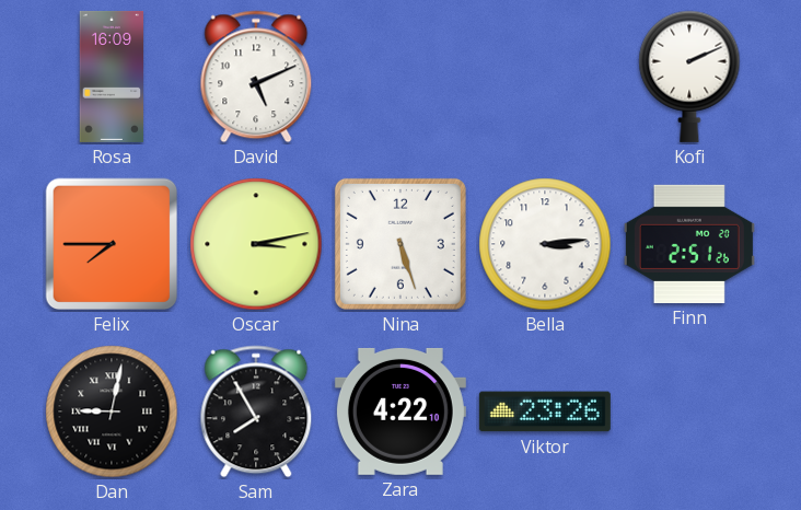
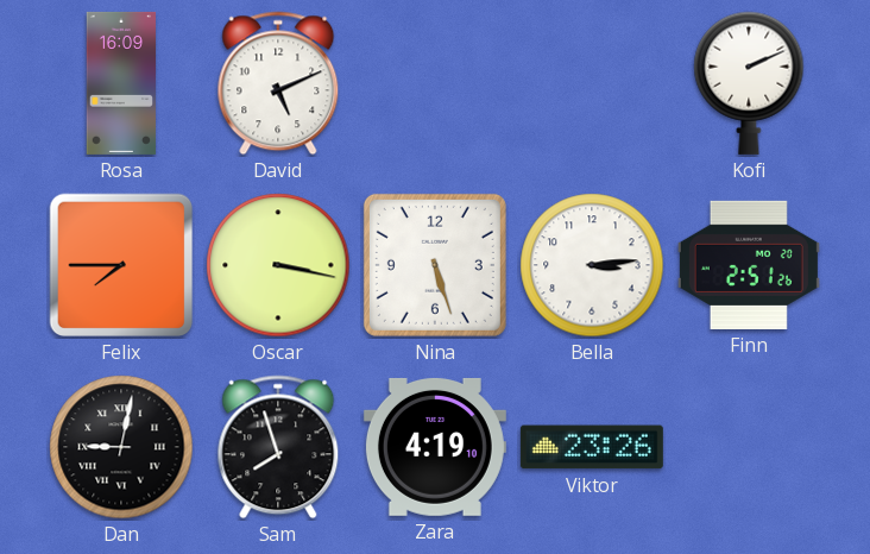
Oscar: 3:13 -> 3:17 (278, 265)
Sam: 7:55 -> 7:57 (278, 447)
Zara: 4:22 -> 4:19 (435, 447)
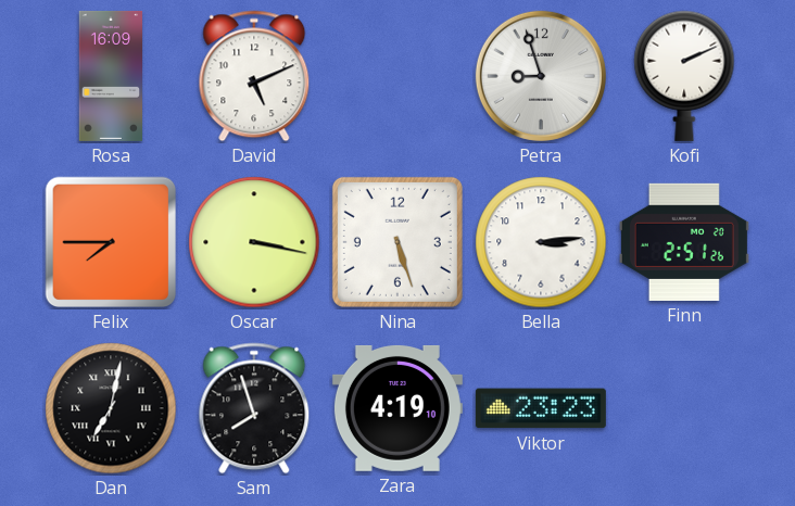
Petra: none -> 8:57 (541, 76)
Dan: 9:02 -> 7:02 (111, 408)
Viktor: 23:26 -> 23:23 (541, 408)
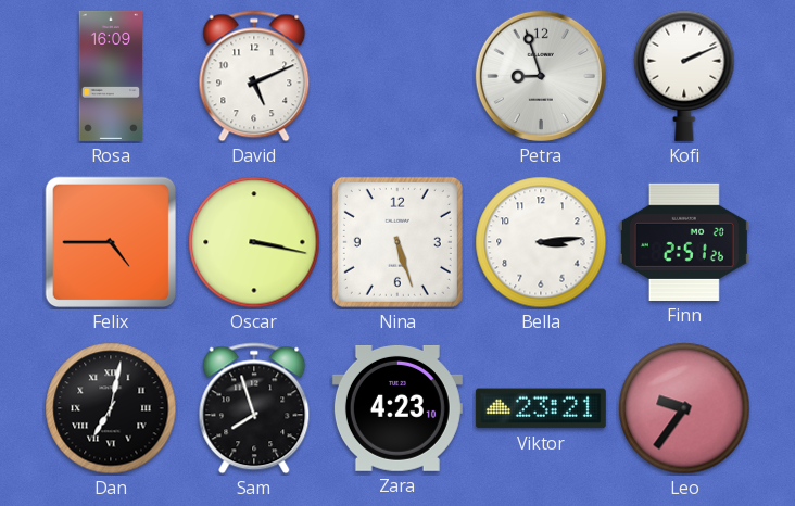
Felix: 7:45 -> 4:45 (111, 242)
Zara: 4:19 -> 4:23 (397, 408)
Viktor: 23:23 -> 23:21 (541, 408)
Leo: none -> 9:36 (684, 408)
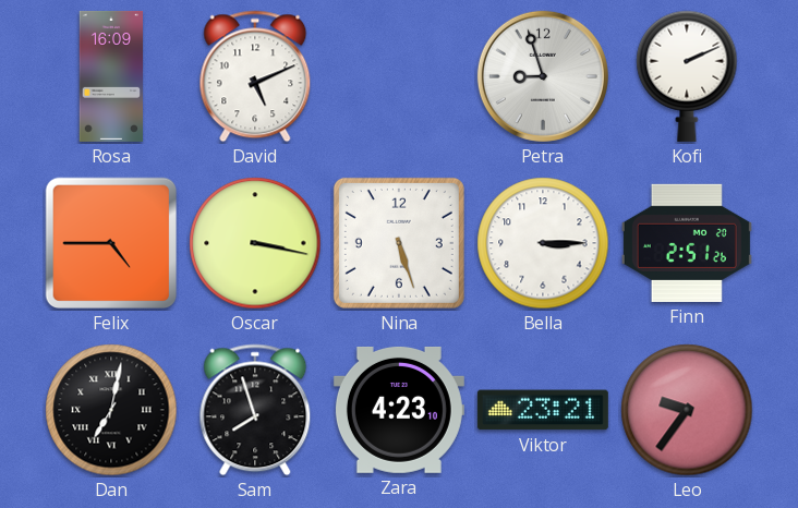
Bella: 3:14 -> 3:15 (543, 243)
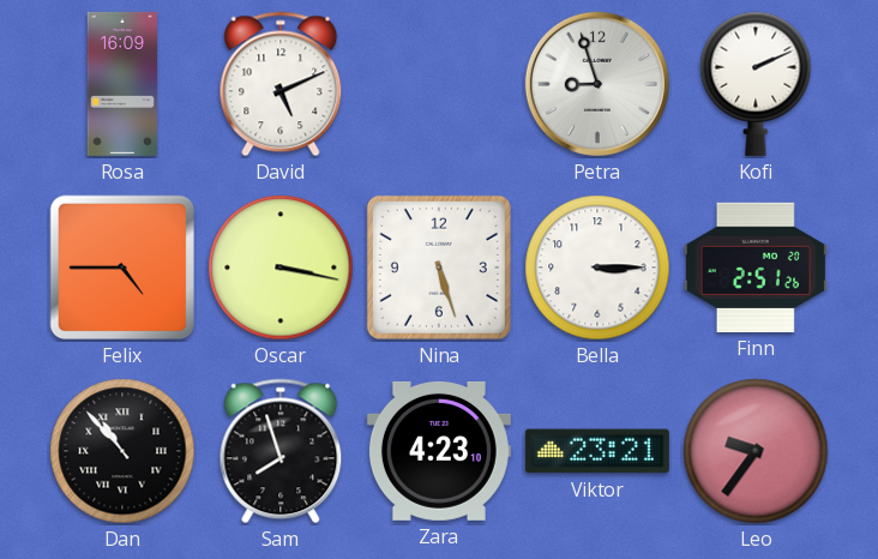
Dan: 7:02 -> 10:53 (122, 451)
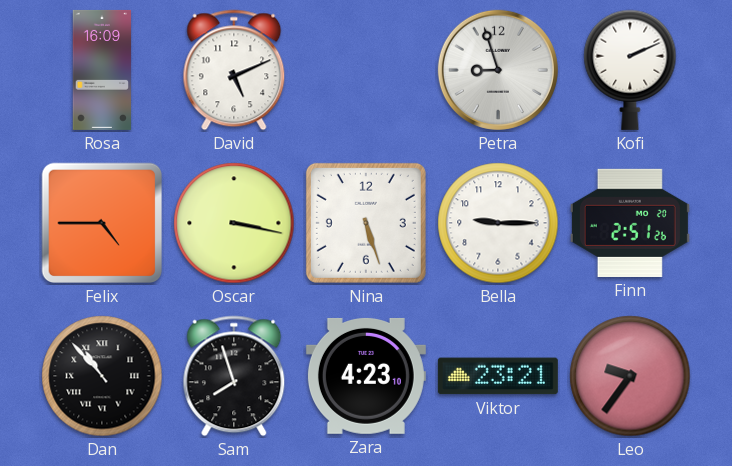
Bella: 3:15 -> 9:15 (498, 223)
